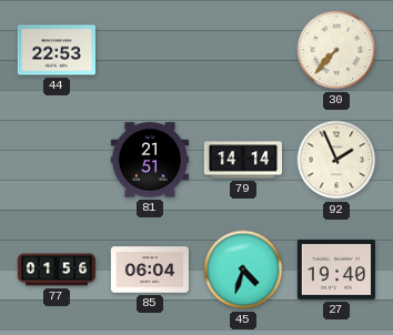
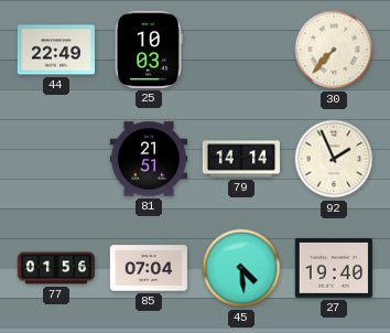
44: 22:53 -> 22:49 (55, 50)
25: none -> 10:03 (149, 50)
85: 06:04 -> 07:04 (148, 268)
45: 4:33 -> 4:29 (241, 268)
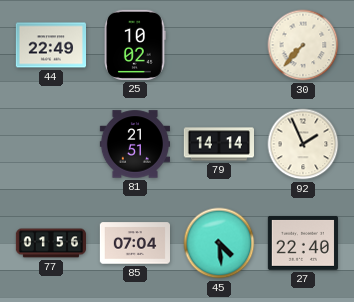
25: 10:03 -> 10:02 (135, 45)
27: 19:40 -> 22:40 (303, 243)
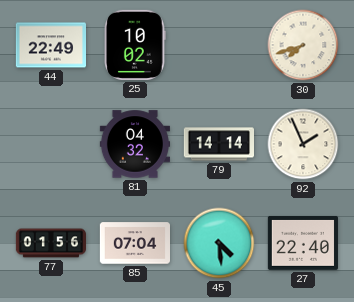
30: 7:37 -> 7:42 (303, 45)
81: 21:51 -> 04:32 (134, 144)
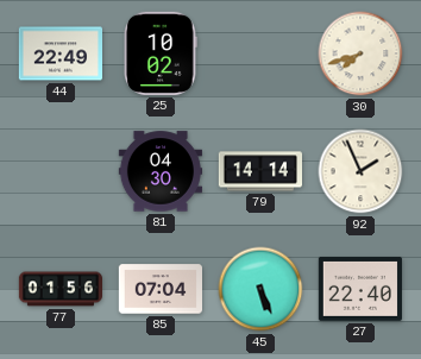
81: 04:32 -> 04:30 (159, 171)
45: 4:29 -> 5:26 (260, 289)
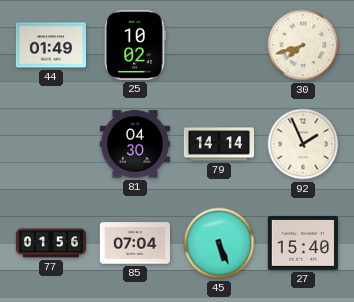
44: 22:49 -> 01:49 (50, 45)
27: 22:40 -> 15:40 (303, 243)
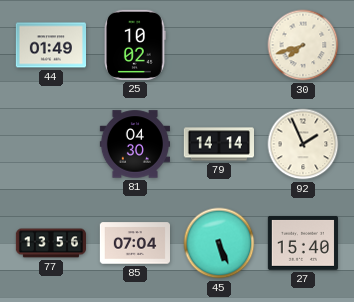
77: 01:56 -> 13:56 (50, 243)
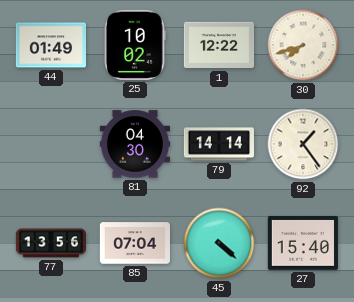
1: none -> 12:22 (218, 45)
92: 1:56 -> 1:24 (303, 144)
45: 5:26 -> 4:22 (219, 243)
